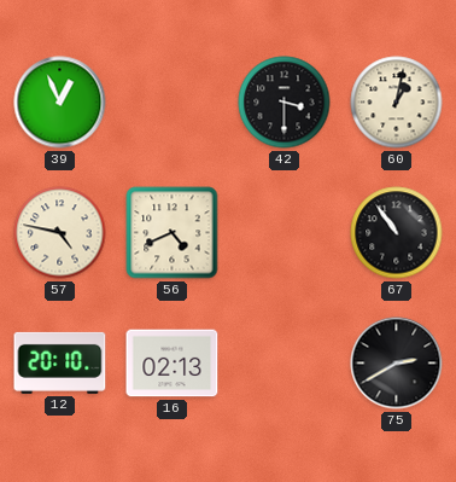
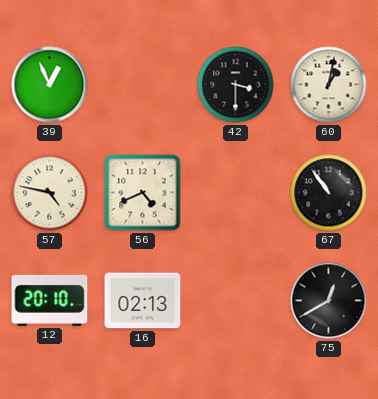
75: 2:40 -> 12:40 (329, 301)
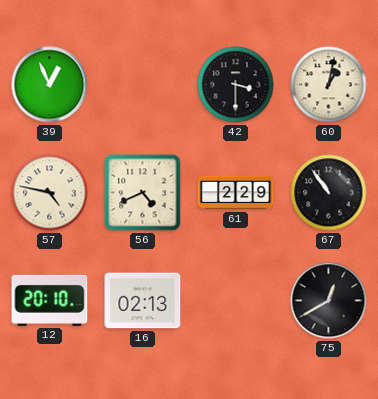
61: none -> 2:29 (236, 193)
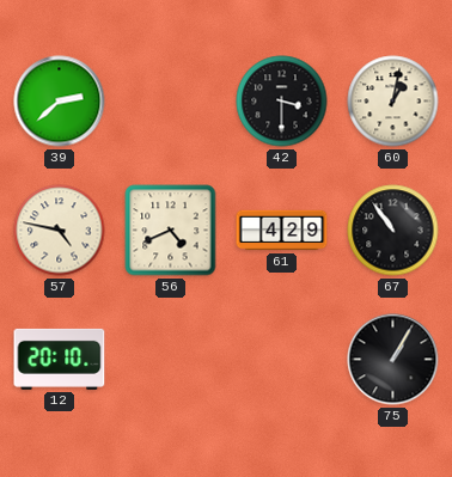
39: 12:56 -> 2:38 (60, 102)
61: 2:29 -> 4:29 (282, 231)
16: 02:13 -> none (143, 301)
75: 12:40 -> 1:05 (393, 360)
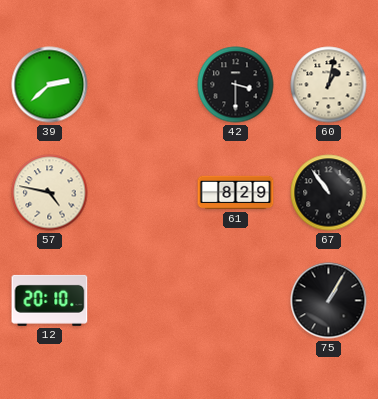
56: 4:41 -> none (171, 231)
61: 4:29 -> 8:29 (236, 193)
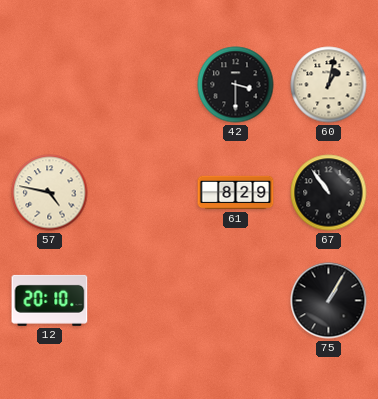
39: 2:38 -> none (50, 85)
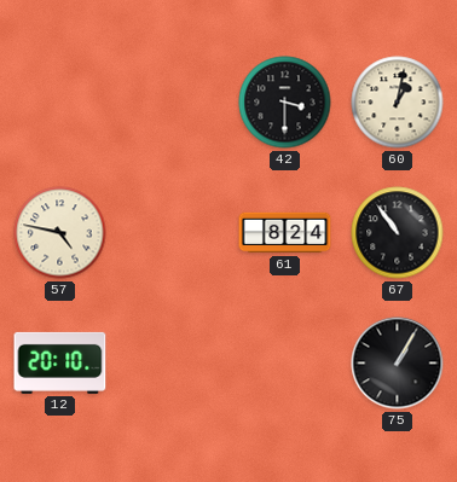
61: 8:29 -> 8:24 (285, 233)
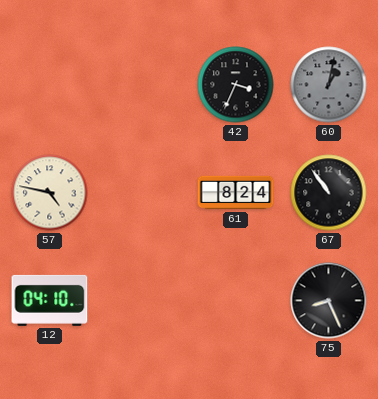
42: 3:30 -> 3:34 (236, 85)
60 dial: cream -> grey (329, 85)
12: 20:10 -> 04:10 (50, 300)
75: 1:05 -> 8:26 (329, 301)
